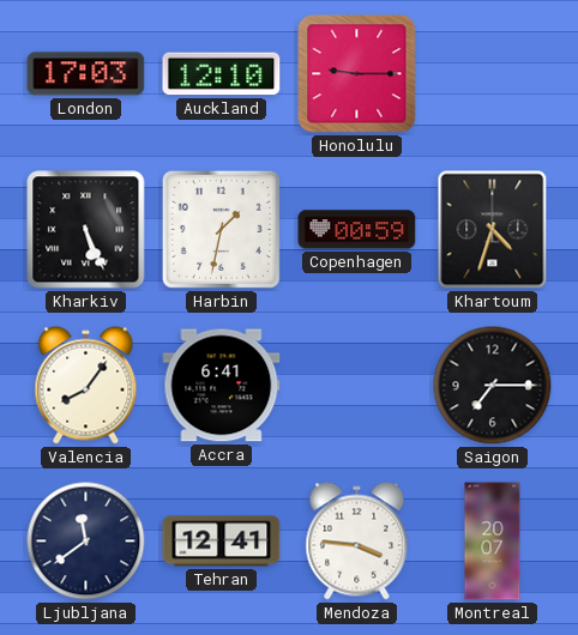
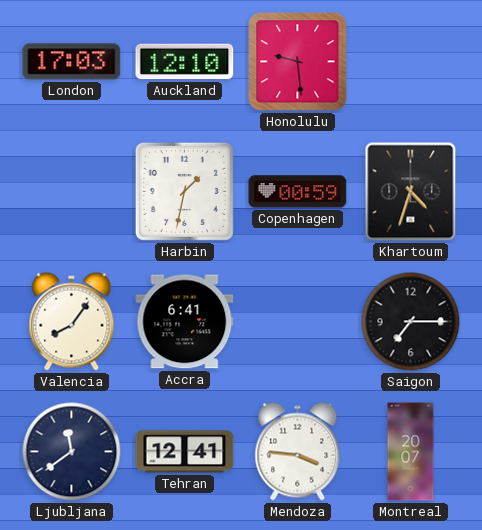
Honolulu: 9:15 -> 9:29 (298, 62)
Kharkiv: 5:26 -> none (86, 230)
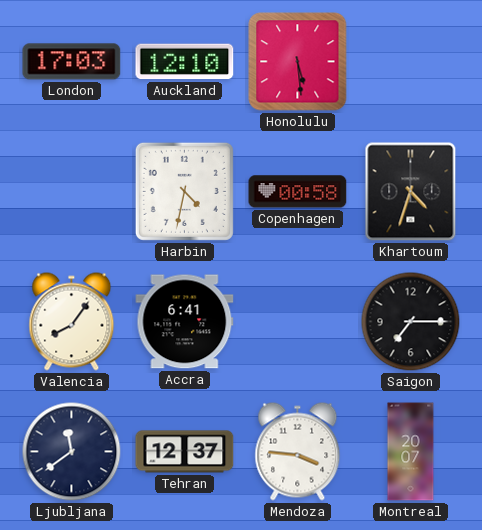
Honolulu: 9:29 -> 5:29 (298, 62)
Harbin: 1:32 -> 4:32 (184, 191)
Copenhagen: 00:59 -> 00:58 (298, 192)
Tehran: 12:41 -> 12:37 (185, 452)
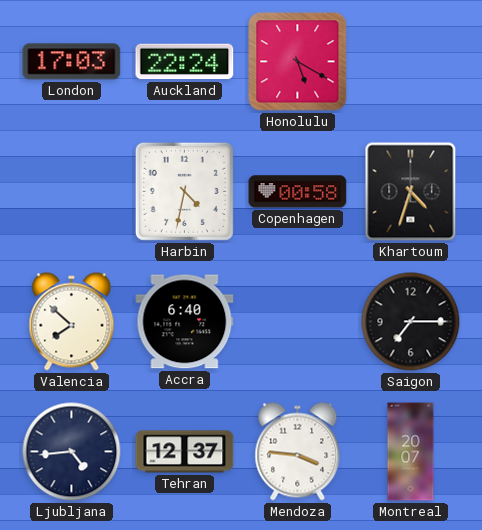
Auckland: 12:10 -> 22:24 (185, 62)
Honolulu: 5:29 -> 5:20 (298, 62)
Valencia: 8:06 -> 7:52 (72, 322)
Accra: 6:41 -> 6:40 (185, 322)
Ljubljana: 11:39 -> 4:44 (72, 452)
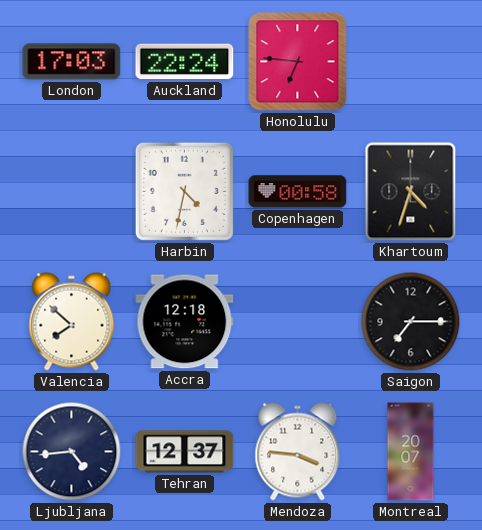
Honolulu: 5:20 -> 6:46 (298, 62)
Accra: 6:40 -> 12:18 (185, 322)
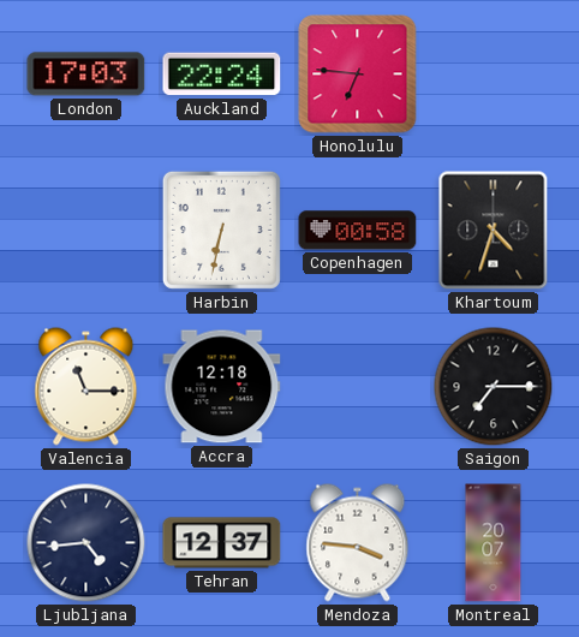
Harbin: 4:32 -> 6:32 (221, 230)
Valencia: 7:52 -> 11:15 (86, 387)
